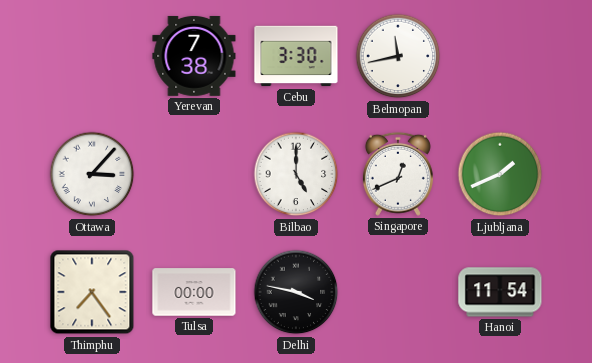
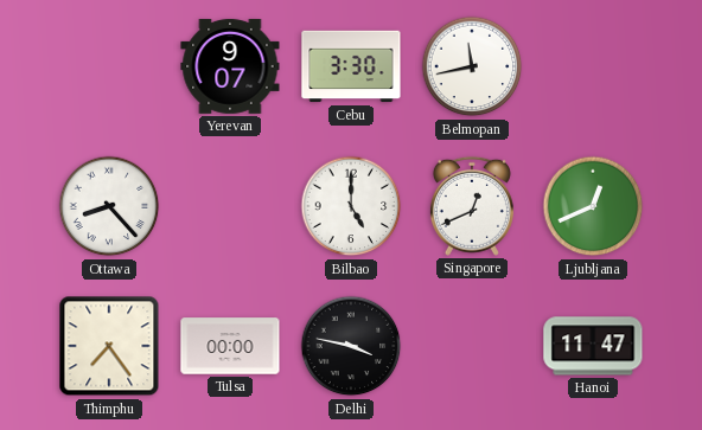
Yerevan: 7:38 -> 9:07 (230, 66)
Ottawa: 3:07 -> 8:23 (109, 206)
Ljubljana: 1:41 -> 12:41 (593, 206)
Hanoi: 11:54 -> 11:47 (593, 346)
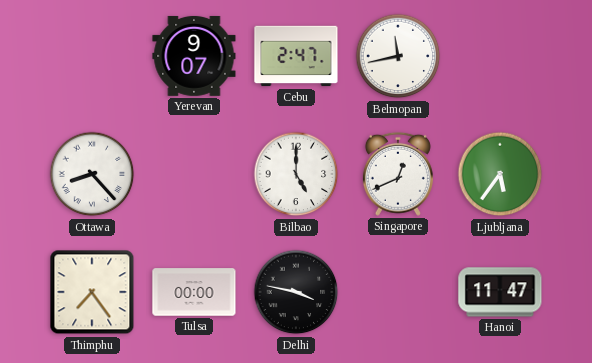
Cebu: 3:30 -> 2:47 (296, 56)
Ljubljana: 12:41 -> 5:36 (500, 174)
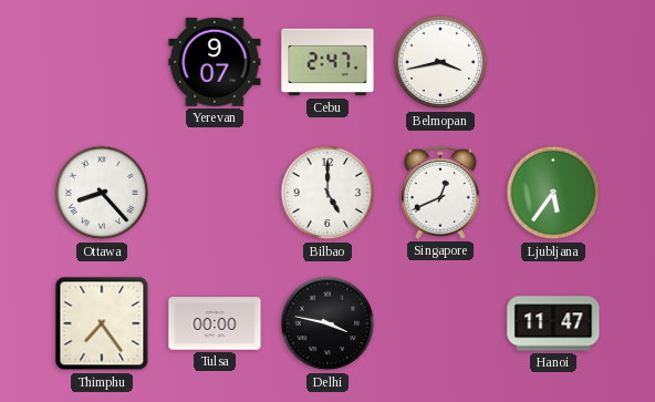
Belmopan: 11:43 -> 3:43 (440, 62)
